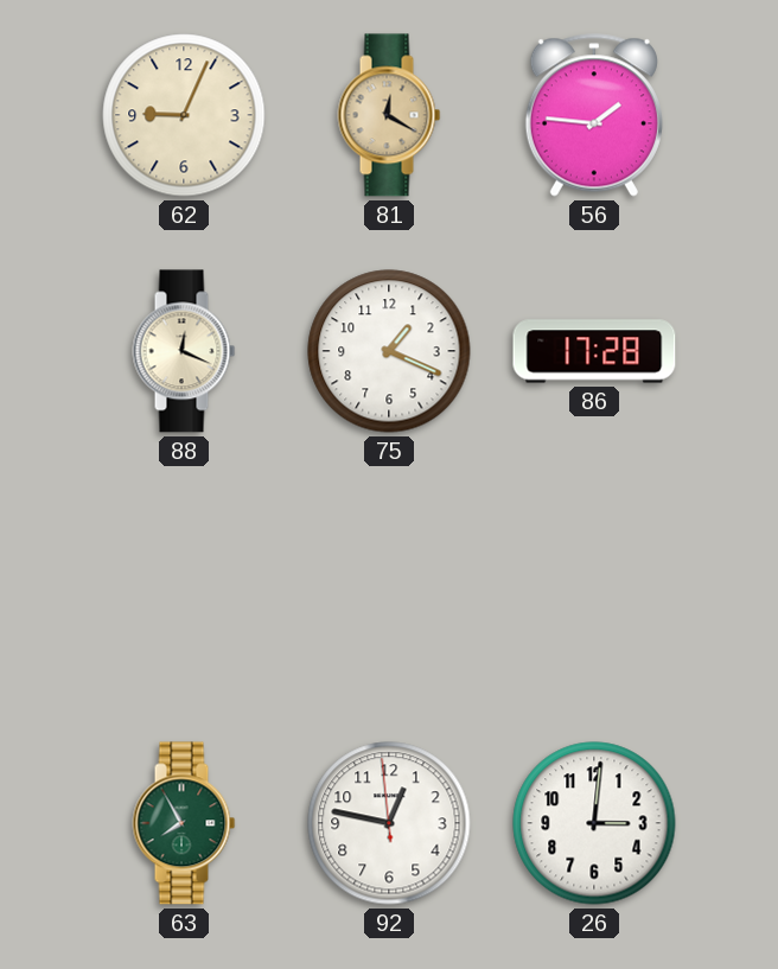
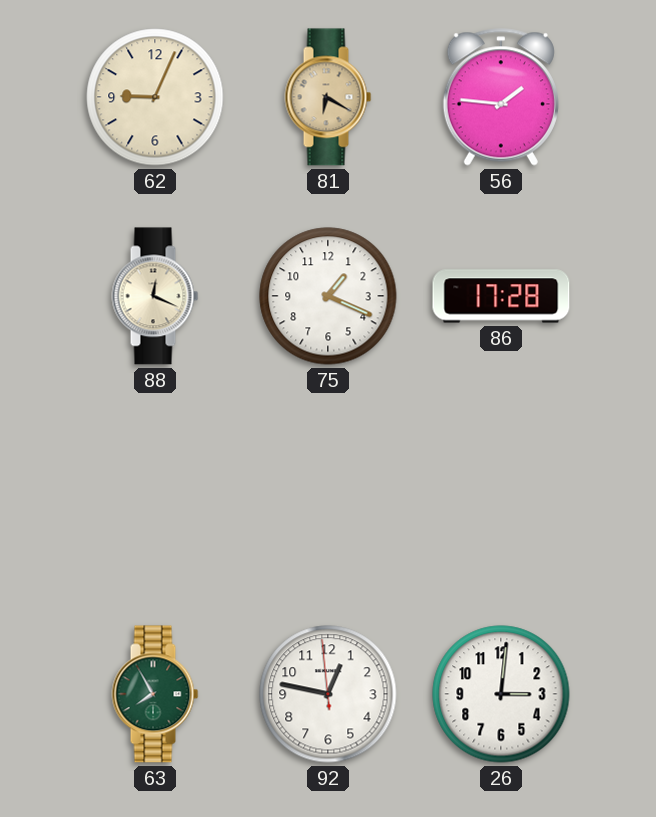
81: 12:20 -> 6:20 (328, 97)
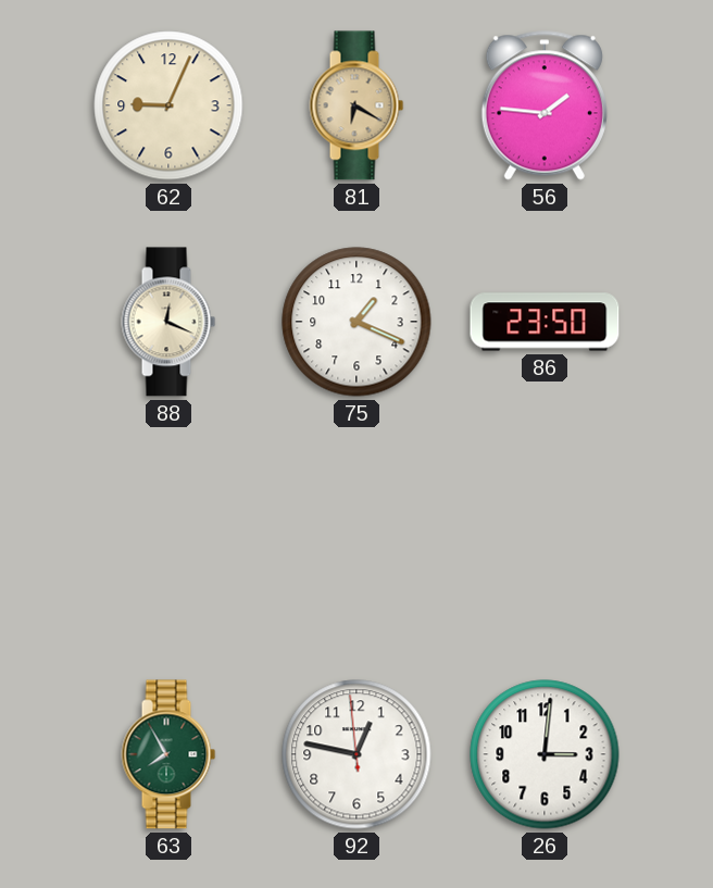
86: 17:28 -> 23:50 (545, 322)
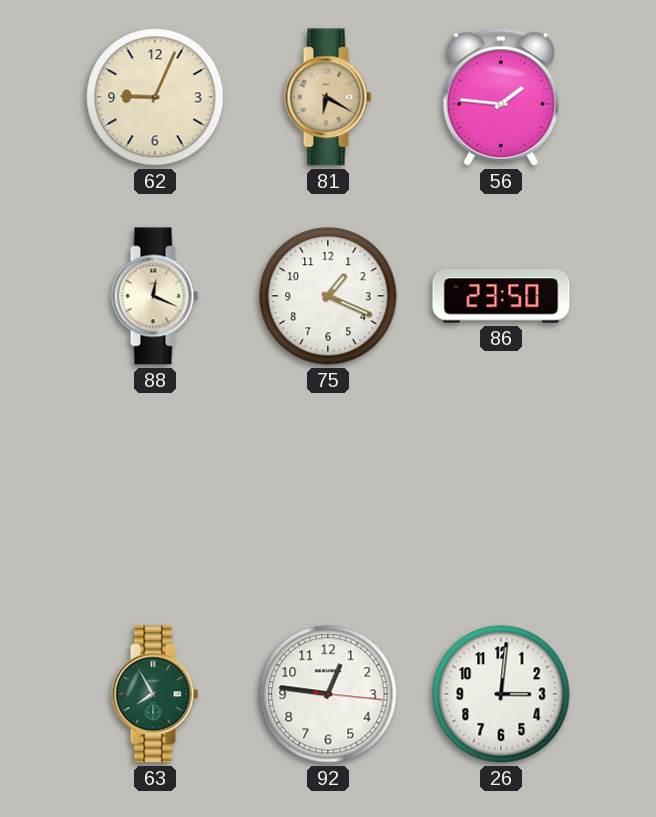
92: 12:46:59 -> 12:46:16 (328, 694)
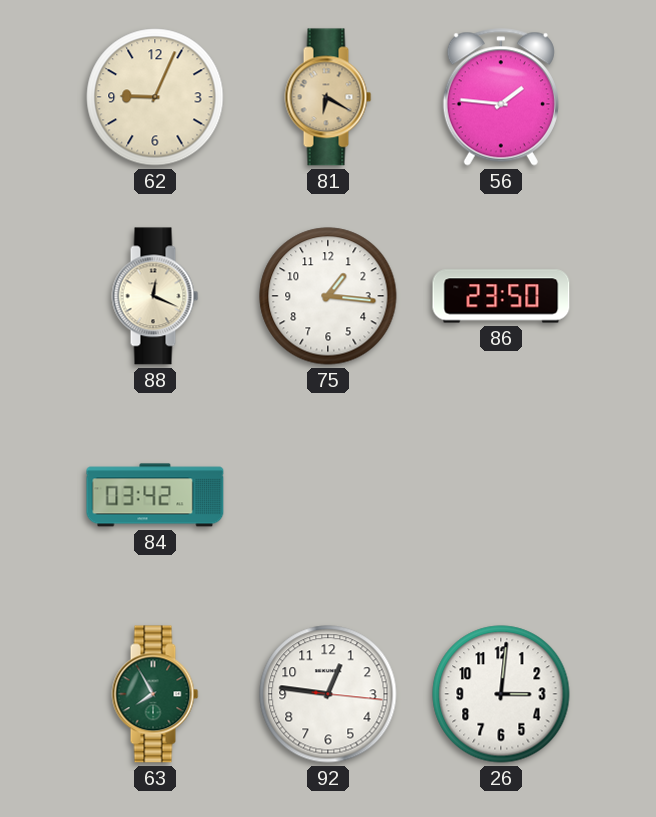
75: 1:19 -> 1:16 (328, 296)
84: none -> 03:42 (155, 495)
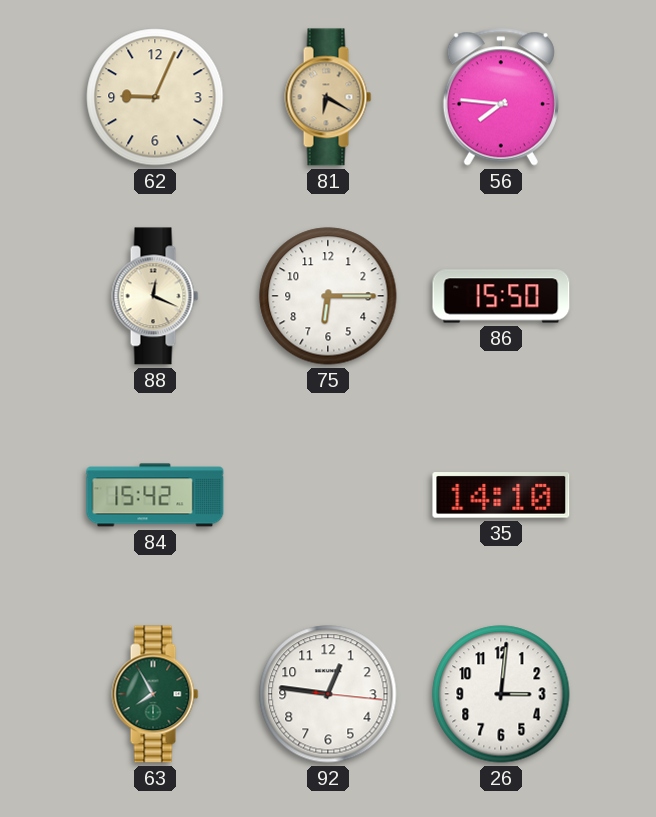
56: 1:46 -> 7:46 (501, 97)
75: 1:16 -> 6:15 (328, 296)
86: 23:50 -> 15:50 (501, 296)
84: 03:42 -> 15:42 (155, 495)
35: none -> 14:10 (501, 495)
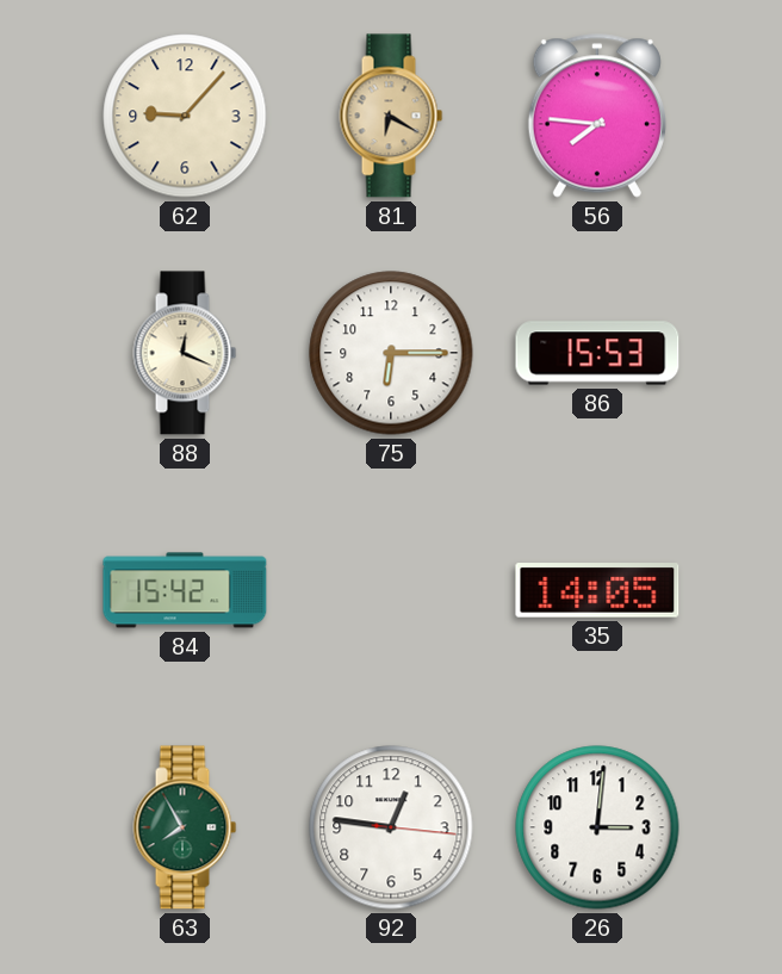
62: 9:04 -> 9:07 (185, 116)
86: 15:50 -> 15:53 (597, 353)
35: 14:10 -> 14:05 (597, 590)
